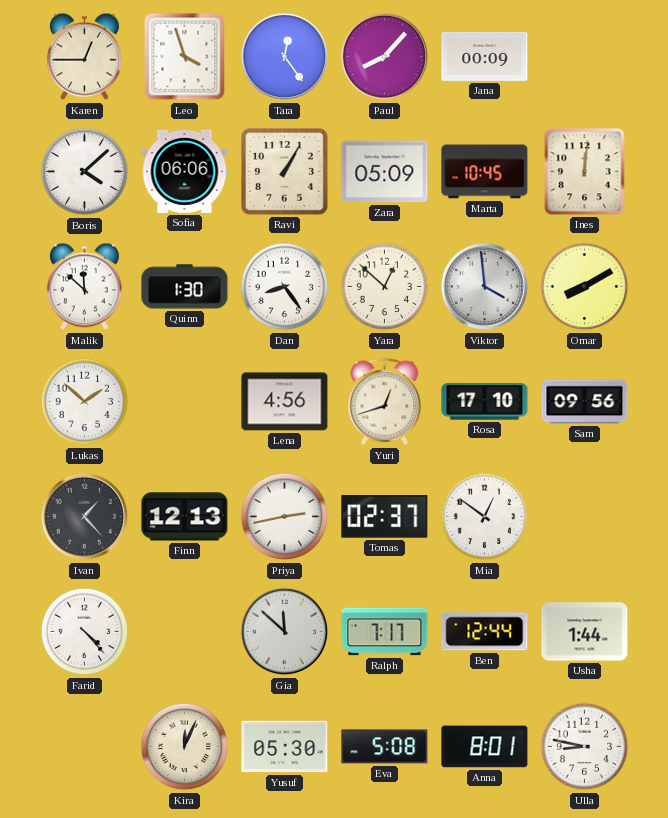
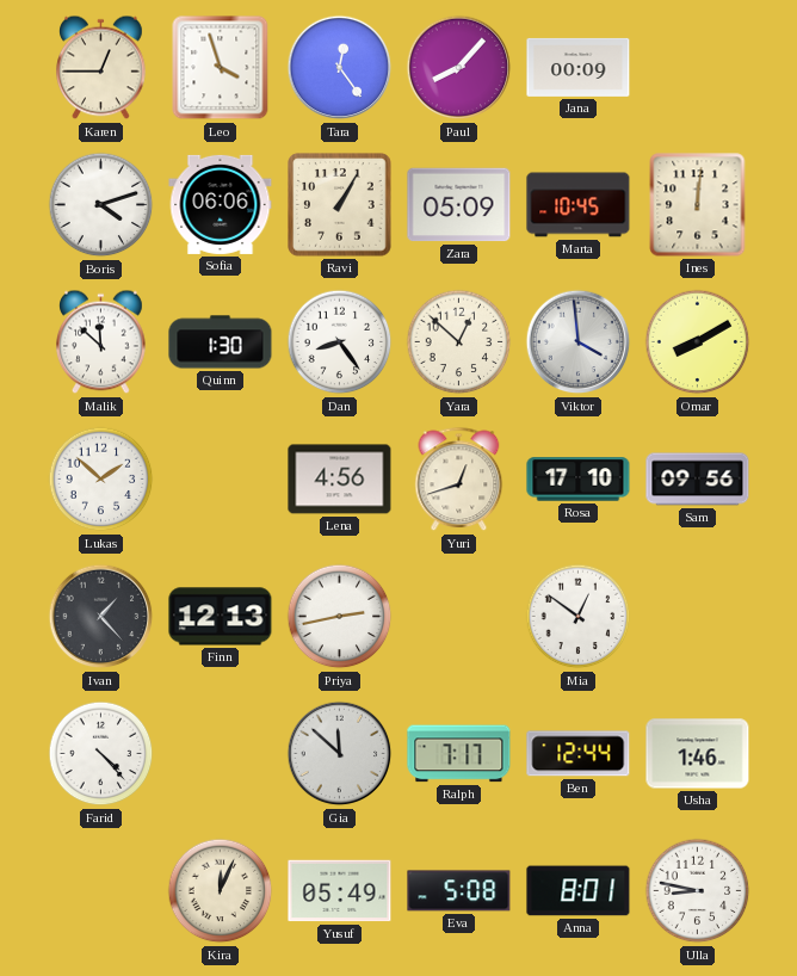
Boris: 4:08 -> 4:12 (101, 205)
Tomas: 02:37 -> none (385, 517)
Usha: 1:44 -> 1:46 (698, 754)
Yusuf: 05:30 -> 05:49 (340, 891)
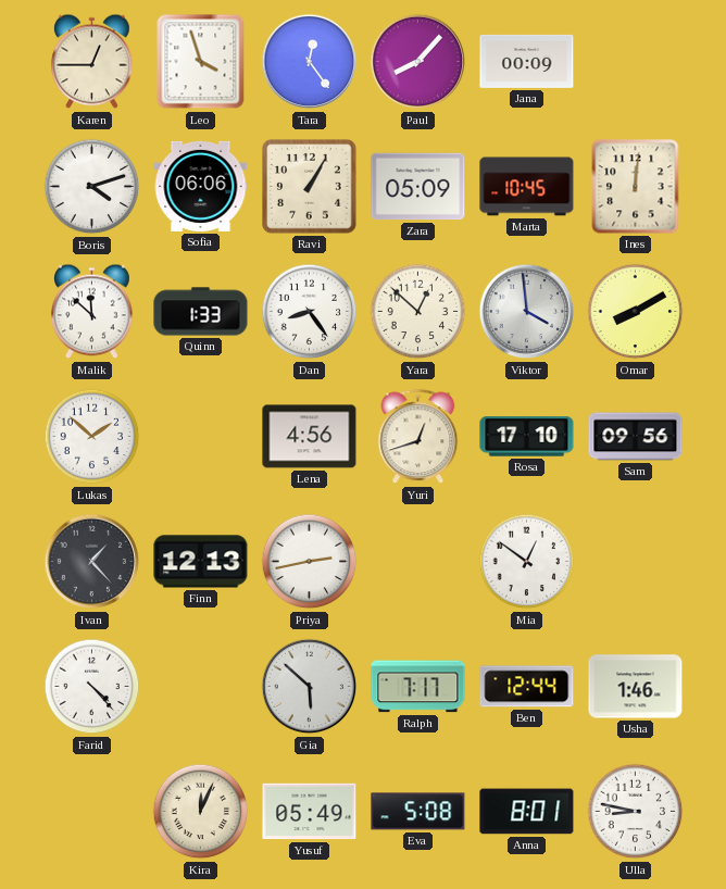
Quinn: 1:30 -> 1:33 (201, 312)
Gia: 11:52 -> 5:52 (310, 687)
